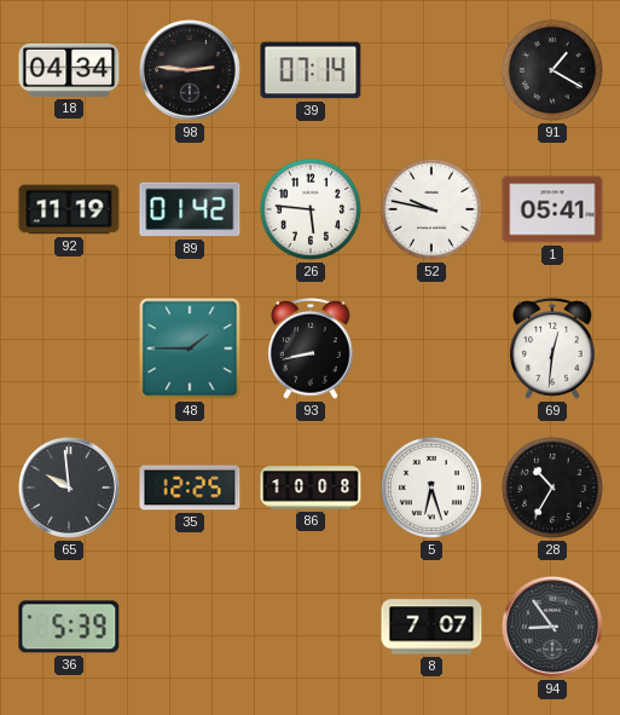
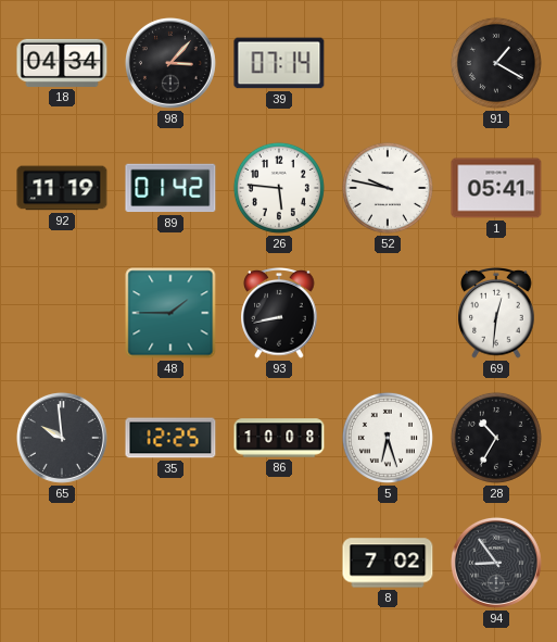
98: 2:46 -> 3:07 (170, 63)
36: 5:39 -> none (69, 627)
8: 7:07 -> 7:02 (388, 563)
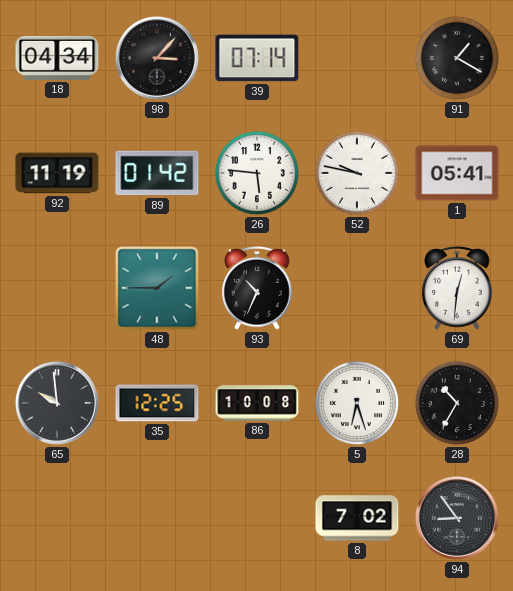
93: 8:43 -> 10:34 (257, 289)
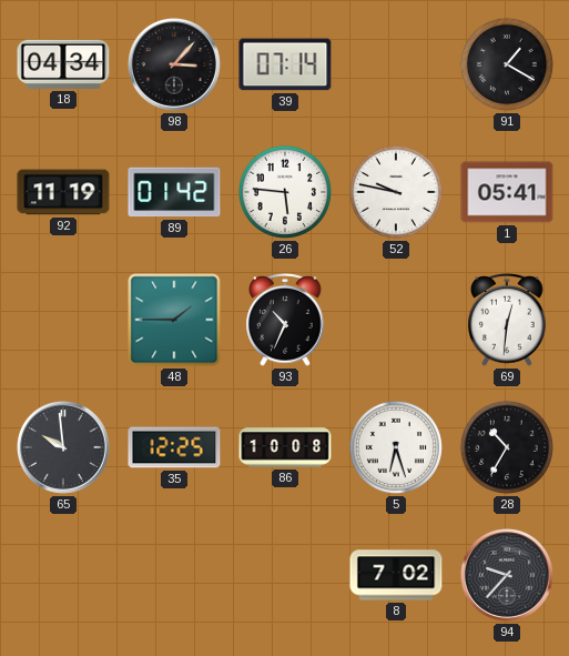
94: 8:54 -> 9:37 (507, 575)
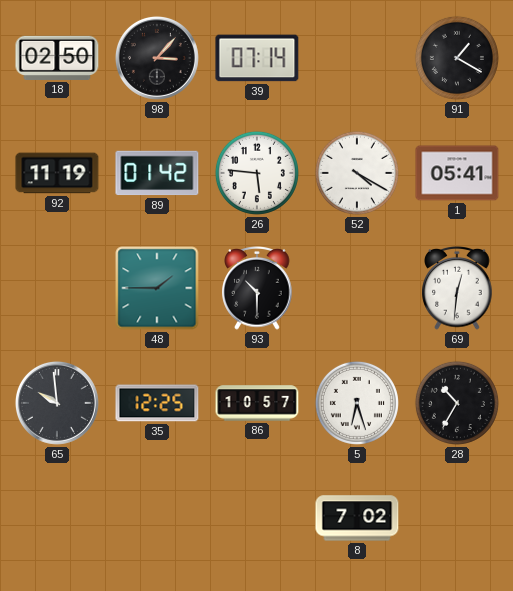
18: 04:34 -> 02:50 (57, 58)
52: 9:47 -> 4:20 (357, 173)
93: 10:34 -> 10:30 (257, 289)
86: 10:08 -> 10:57 (257, 403)
94: 9:37 -> none (507, 575)
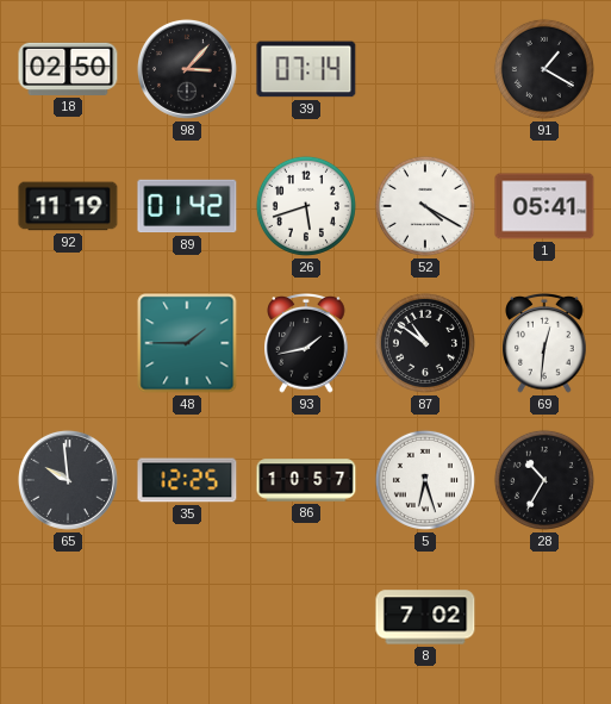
26: 5:46 -> 5:42 (306, 206)
93: 10:30 -> 1:43 (306, 344)
87: none -> 10:51 (425, 343)
